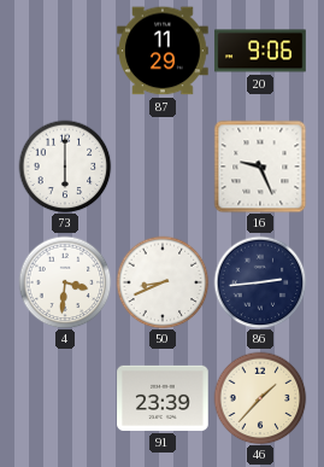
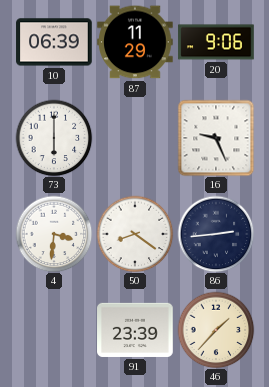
10: none -> 06:39 (54, 42)
50: 8:41 -> 8:21 (135, 234)
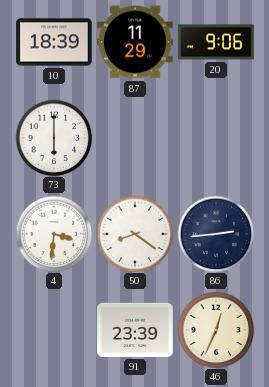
10: 06:39 -> 18:39 (54, 42)
16: 9:26 -> none (216, 138)
46: 1:37 -> 12:34 (216, 330)
